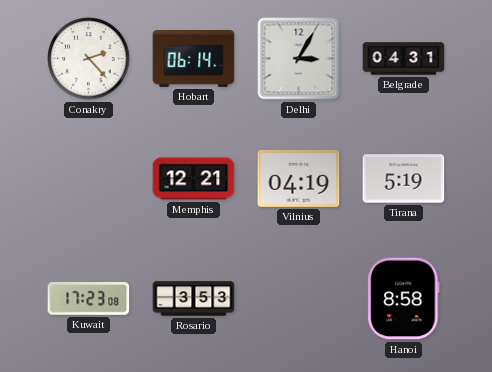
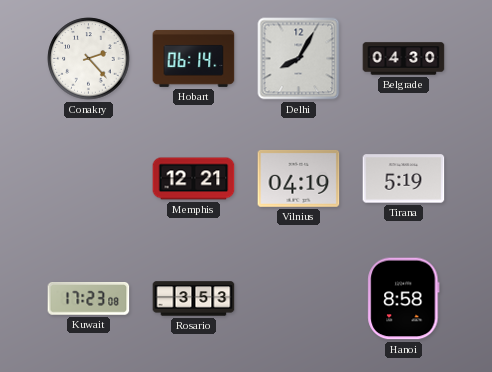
Delhi: 3:05 -> 8:05 (299, 59)
Belgrade: 04:31 -> 04:30 (404, 59)
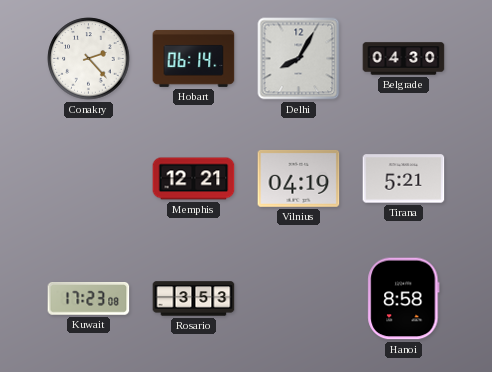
Tirana: 5:19 -> 5:21 (404, 179)
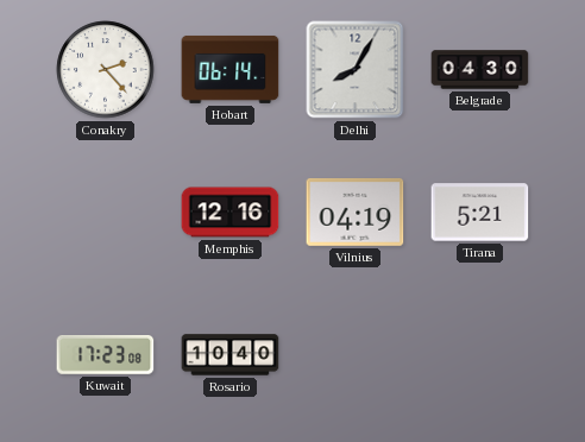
Memphis: 12:21 -> 12:16 (231, 213)
Rosario: 3:53 -> 10:40 (231, 355)
Hanoi: 8:58 -> none (404, 299)
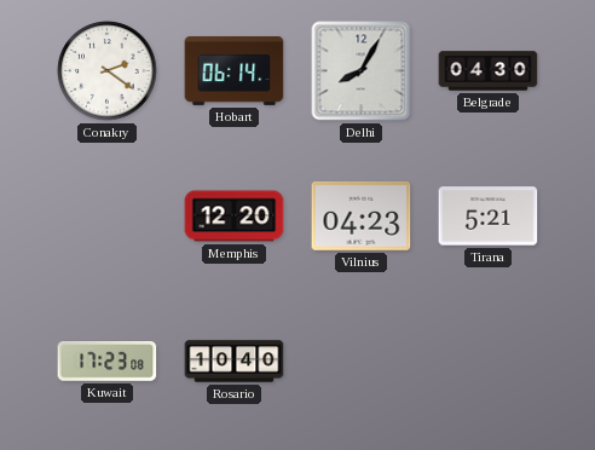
Conakry: 2:23 -> 2:21 (108, 71)
Memphis: 12:16 -> 12:20 (235, 217)
Vilnius: 04:19 -> 04:23 (362, 215)
